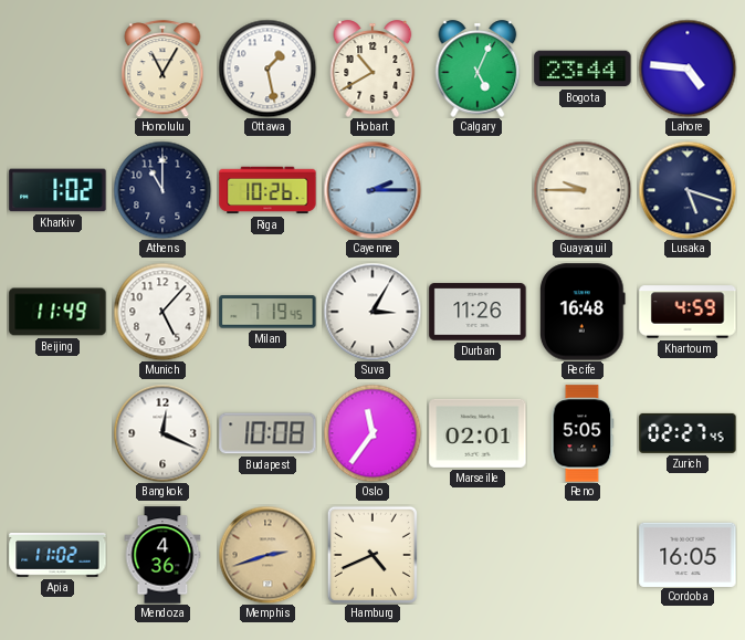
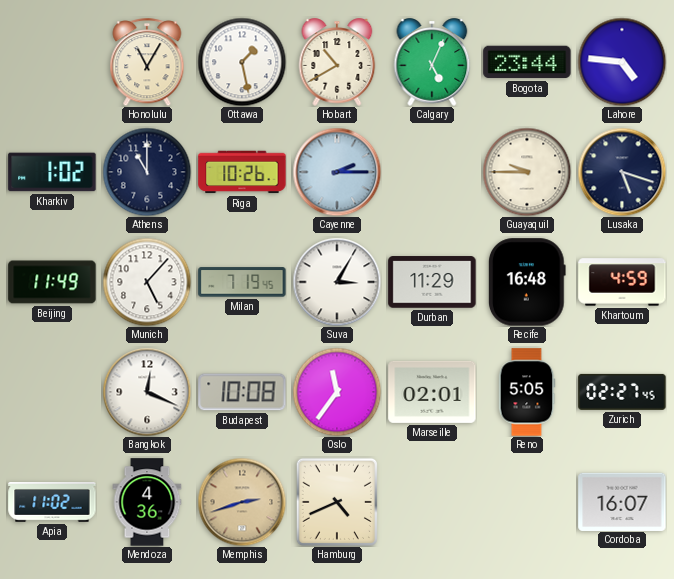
Durban: 11:26 -> 11:29 (432, 282)
Cordoba: 16:05 -> 16:07 (622, 501)
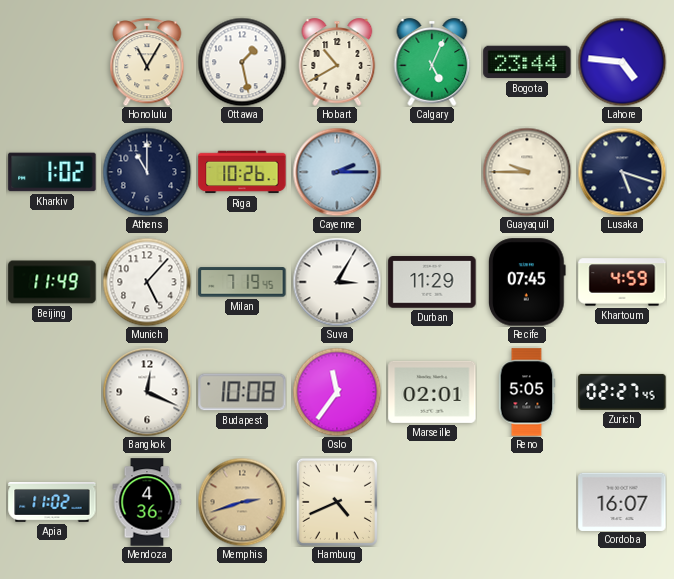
Recife: 16:48 -> 07:45 (527, 282)
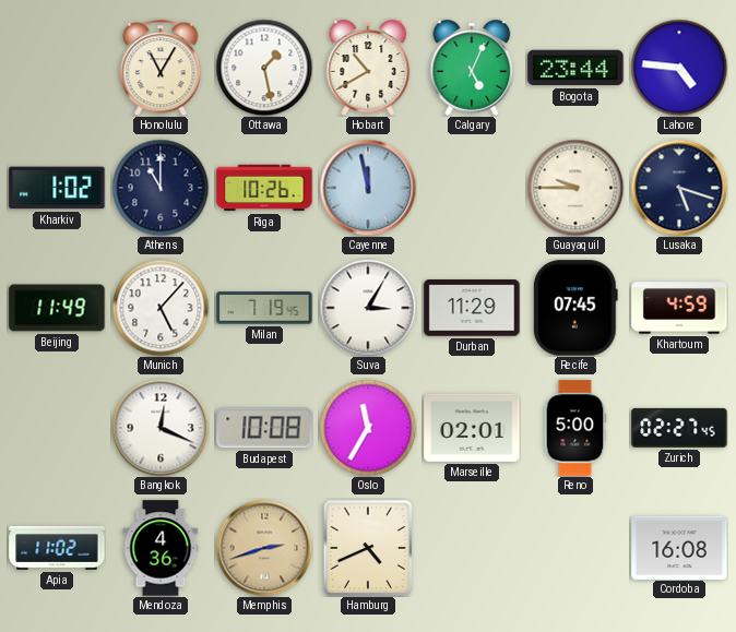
Cayenne: 2:15 -> 11:58 (368, 188)
Oslo: 11:36 -> 11:35 (368, 428)
Reno: 5:05 -> 5:00 (575, 428)
Cordoba: 16:07 -> 16:08 (679, 547)
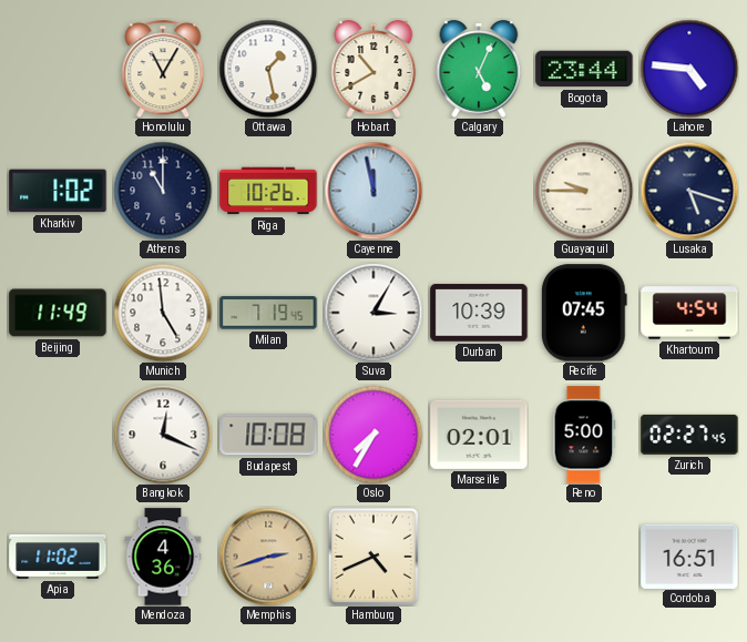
Munich: 5:07 -> 4:59 (163, 313)
Durban: 11:29 -> 10:39 (479, 313)
Khartoum: 4:59 -> 4:54 (689, 313)
Oslo: 11:35 -> 7:35 (373, 435)
Cordoba: 16:08 -> 16:51 (689, 556)
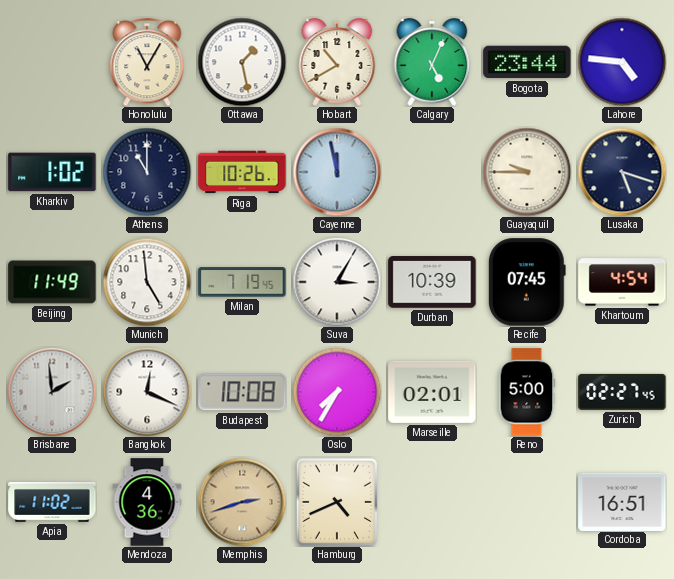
Brisbane: none -> 1:59 (52, 392)
